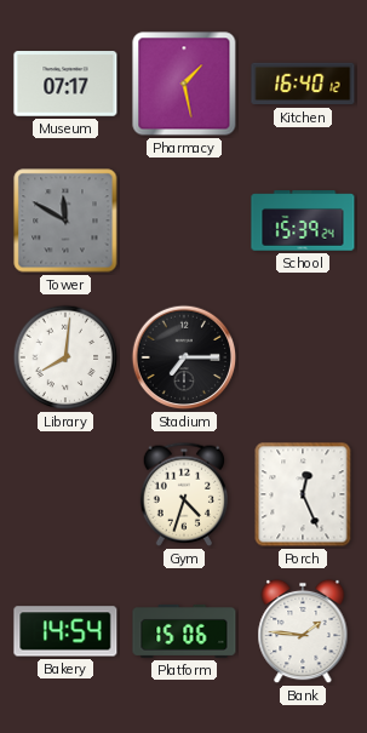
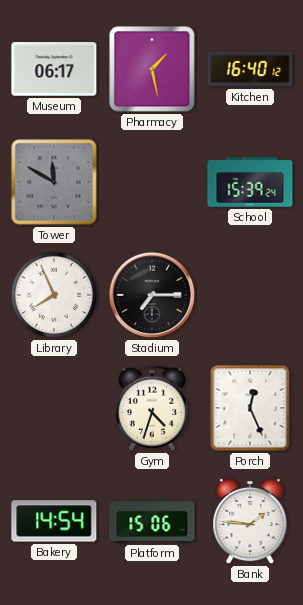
Museum: 07:17 -> 06:17 (54, 69)
Library: 8:01 -> 7:56 (54, 295)
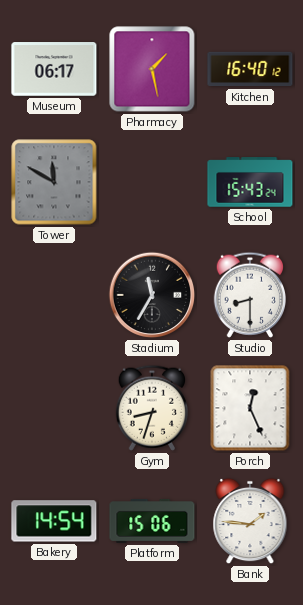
School: 15:39 -> 15:43 (250, 182)
Library: 7:56 -> none (54, 295)
Stadium: 7:15 -> 11:35 (152, 295)
Studio: none -> 8:30 (249, 295)
Gym: 4:33 -> 8:33 (151, 408)
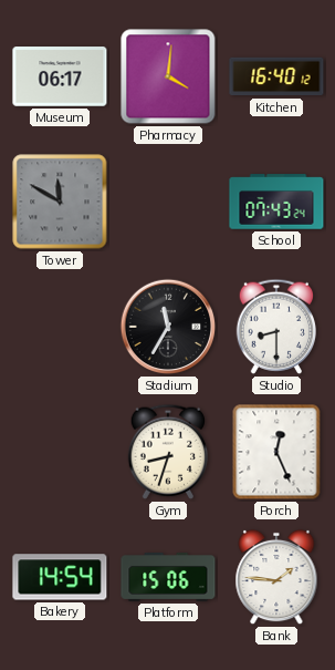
Pharmacy: 1:28 -> 4:01 (168, 76)
School: 15:43 -> 07:43 (276, 202)
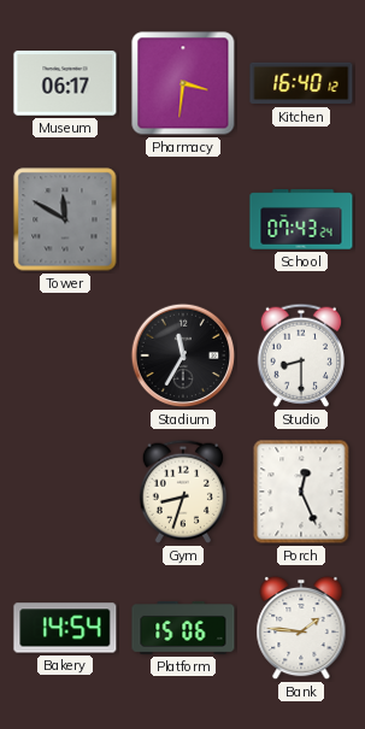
Pharmacy: 4:01 -> 3:31 (183, 83)
